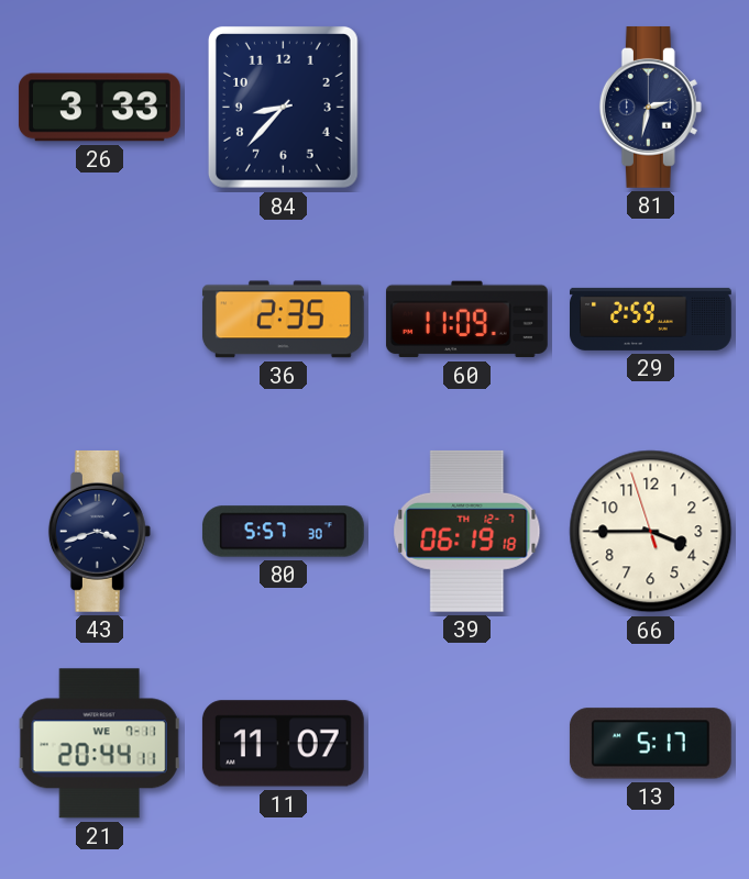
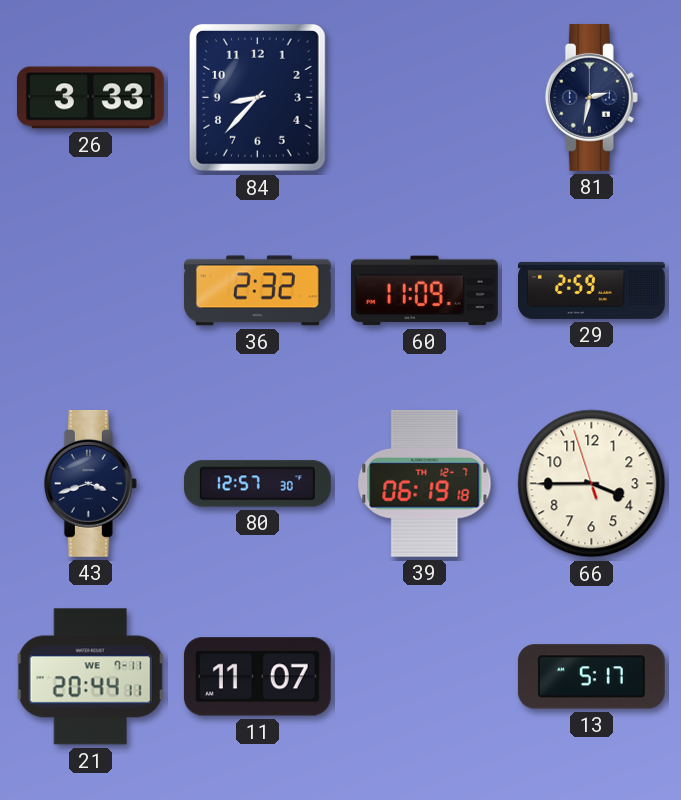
36: 2:35 -> 2:32 (257, 291)
80: 5:57 -> 12:57 (257, 484)
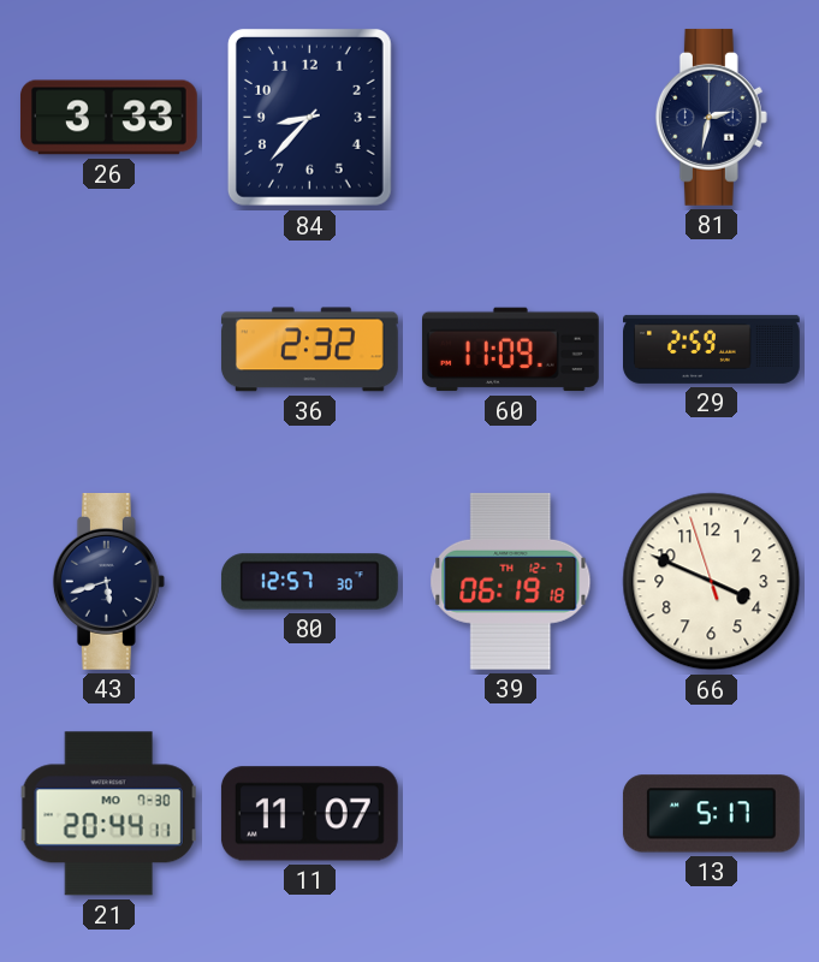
43: 3:42 -> 5:42 (108, 581)
66: 3:44 -> 3:48 (712, 582)
21 date: WE 7-11 -> MO 7-30 (108, 814)
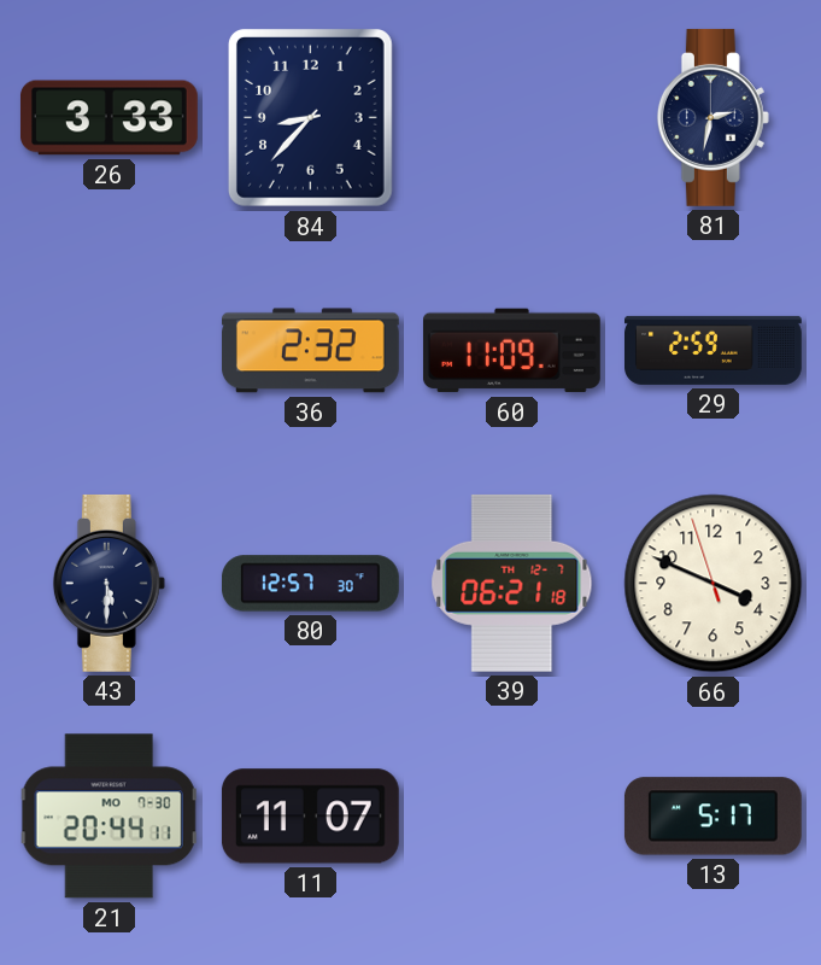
43: 5:42 -> 5:30 (109, 583)
39: 06:19 -> 06:21 (512, 583)
